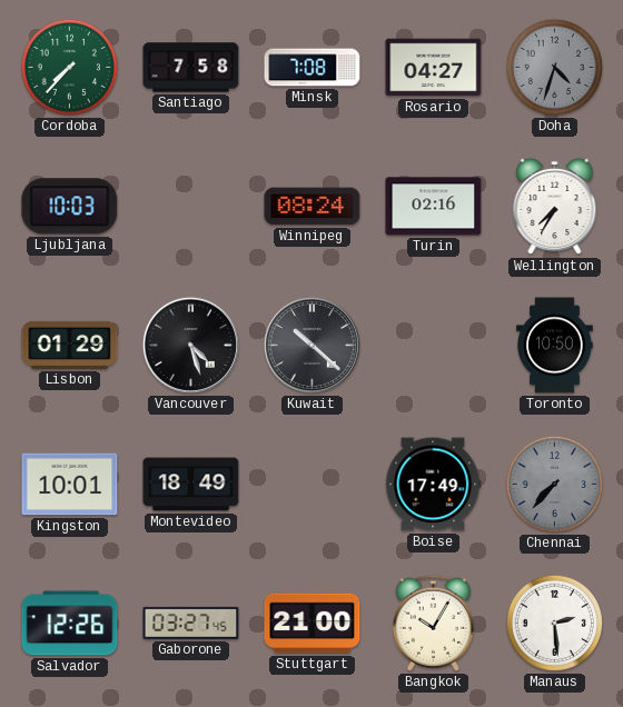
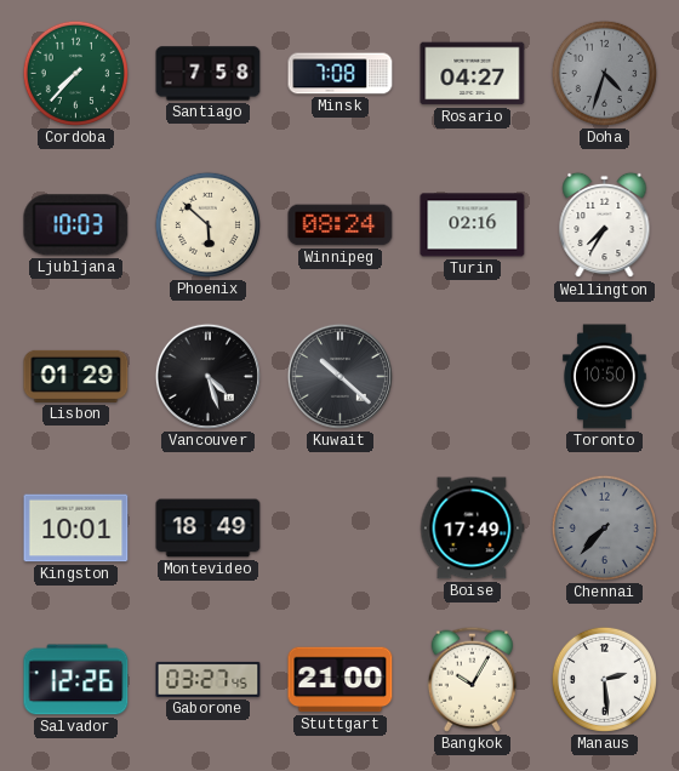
Phoenix: none -> 5:52 (207, 224)
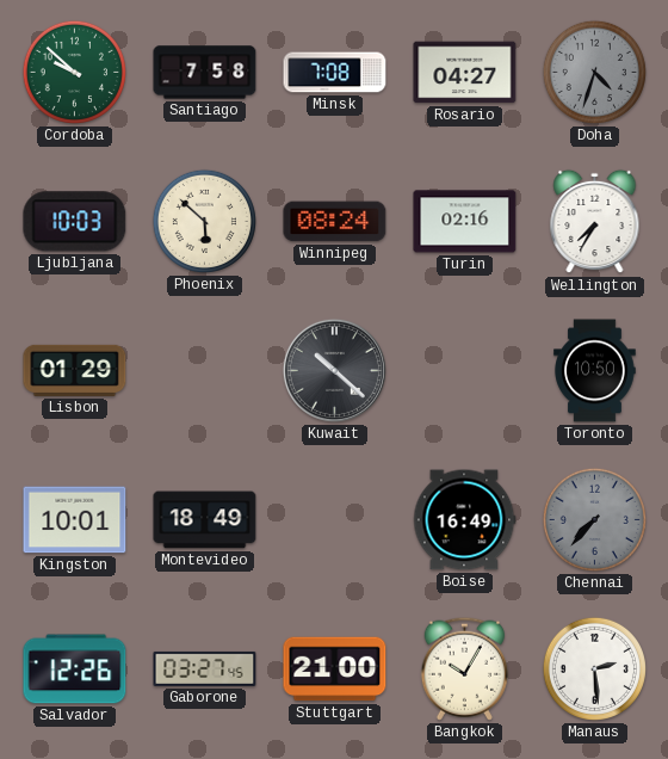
Cordoba: 7:37 -> 9:52 (74, 72)
Vancouver: 4:27 -> none (207, 376)
Boise: 17:49 -> 16:49 (464, 520)
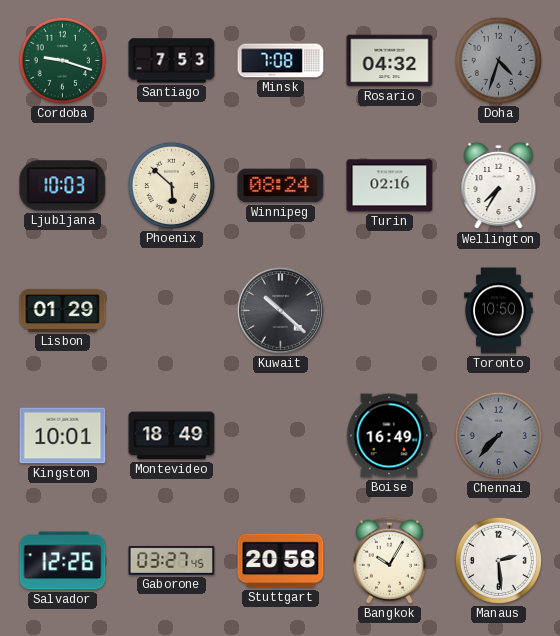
Cordoba: 9:52 -> 9:18 (62, 60)
Santiago: 7:58 -> 7:53 (172, 61)
Rosario: 04:27 -> 04:32 (390, 61)
Stuttgart: 21:00 -> 20:58 (281, 561)
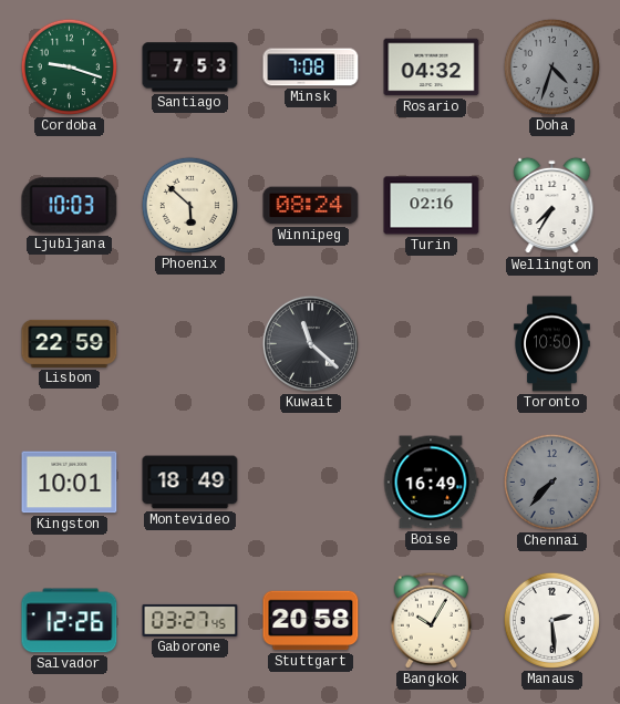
Lisbon: 01:29 -> 22:59 (70, 343)
Kuwait: 10:22 -> 11:22 (310, 343)
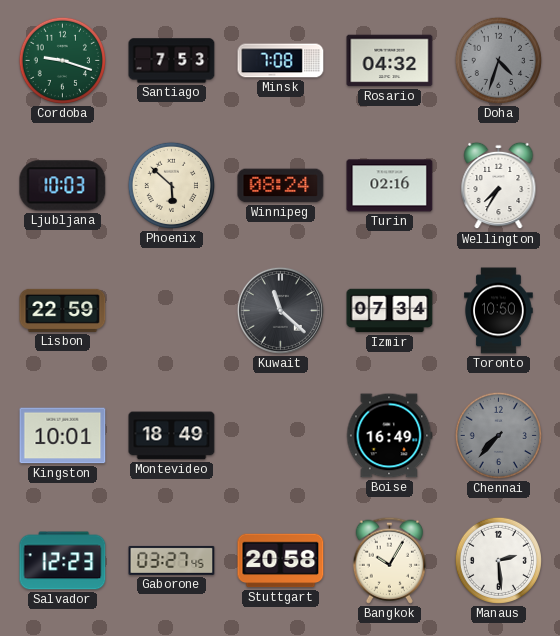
Izmir: none -> 07:34 (390, 311)
Salvador: 12:26 -> 12:23 (63, 561)
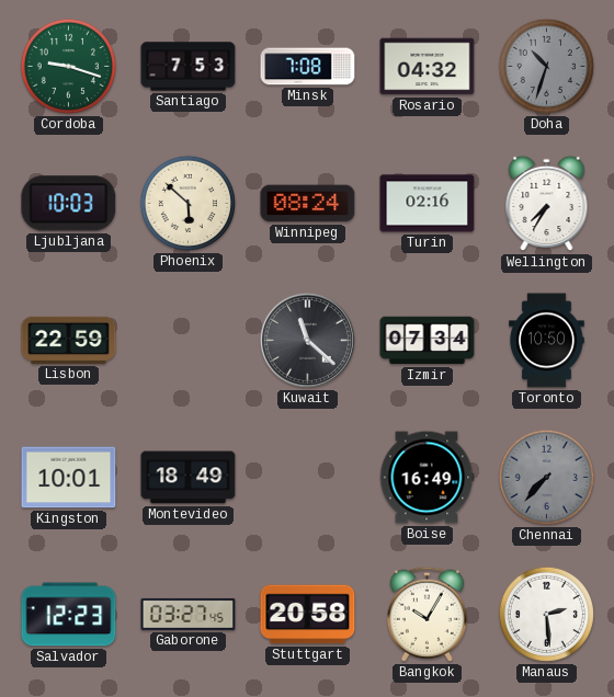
Doha: 4:33 -> 10:33 (546, 66)
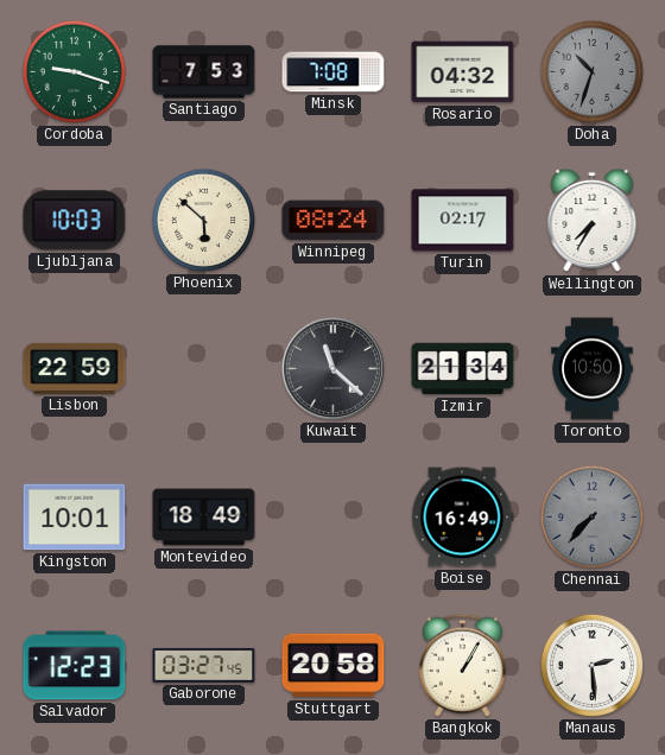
Turin: 02:16 -> 02:17 (463, 221)
Izmir: 07:34 -> 21:34 (463, 369)
Bangkok: 10:05 -> 1:05 (462, 665)
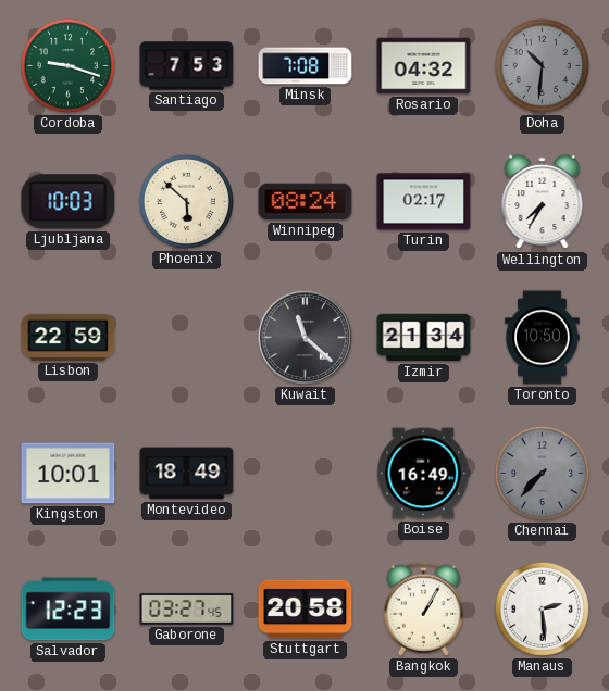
Doha: 10:33 -> 10:31 (542, 65)
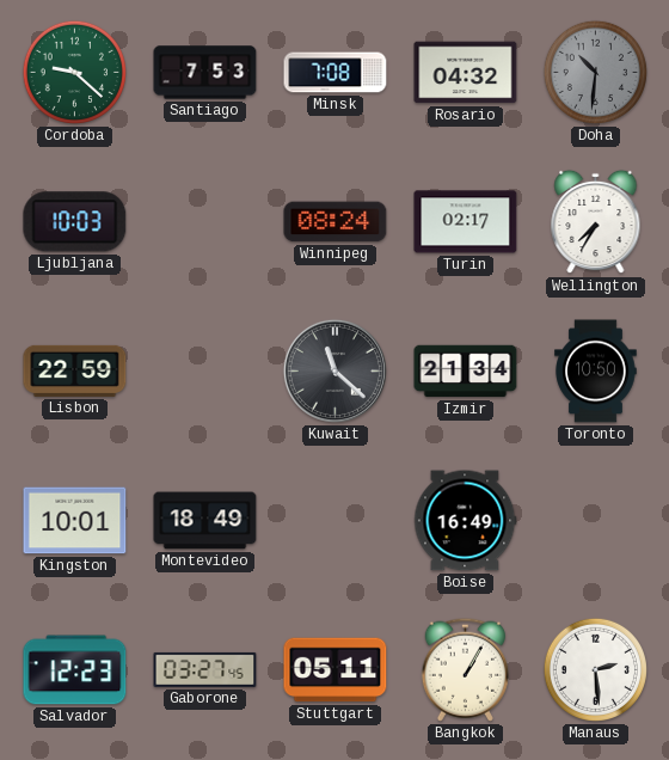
Cordoba: 9:18 -> 9:22 (74, 72)
Phoenix: 5:52 -> none (186, 201)
Chennai: 7:37 -> none (542, 473)
Stuttgart: 20:58 -> 05:11 (336, 670)
